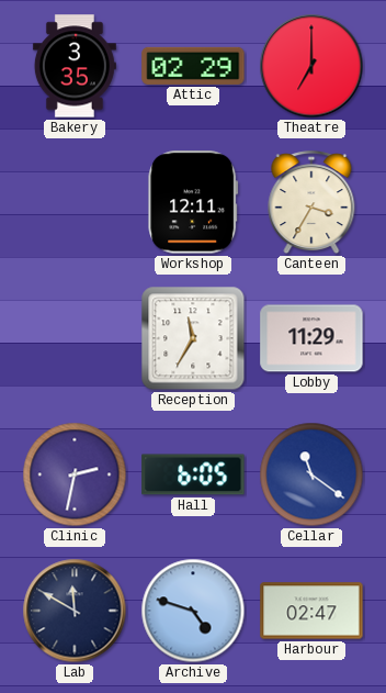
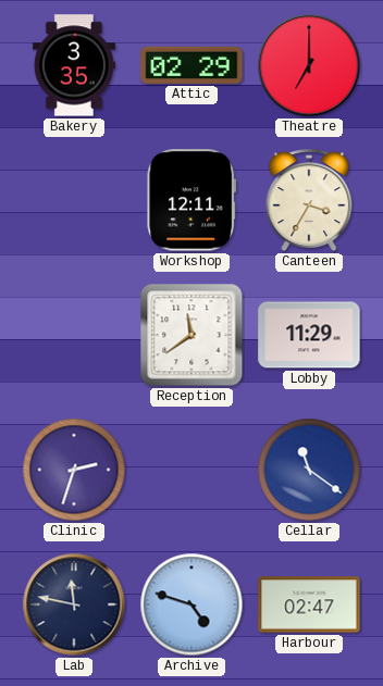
Reception: 11:35 -> 11:39 (191, 335)
Clinic: 2:32 -> 2:33 (74, 470)
Hall: 6:05 -> none (193, 474)
Lab: 11:50 -> 11:47 (74, 604)
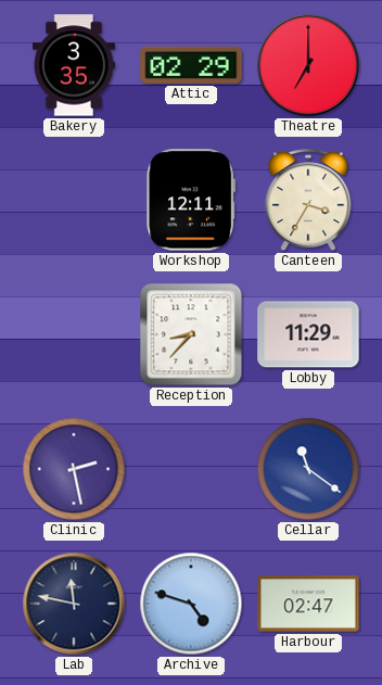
Reception: 11:39 -> 8:37 (191, 334)
Clinic: 2:33 -> 2:28 (74, 469)
